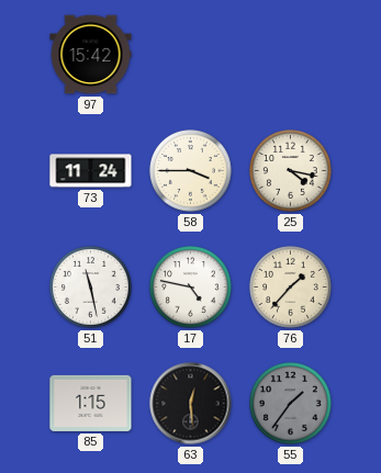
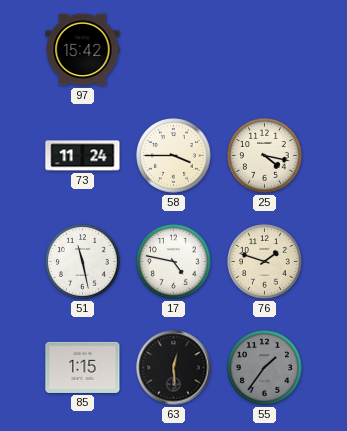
76: 1:37 -> 1:48 (265, 262)
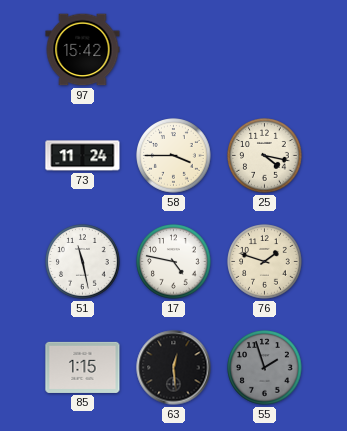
55: 1:36 -> 1:57 (265, 368)
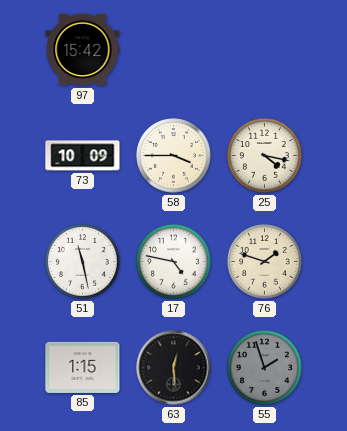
73: 11:24 -> 10:09 (83, 156)
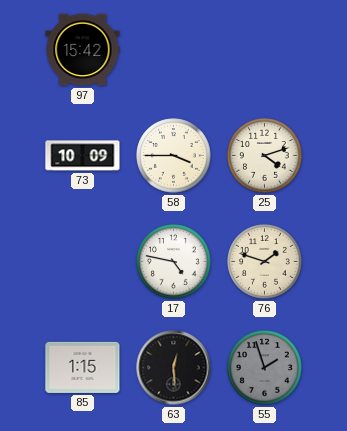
25: 4:17 -> 4:12 (265, 156)
51: 11:28 -> none (83, 262)
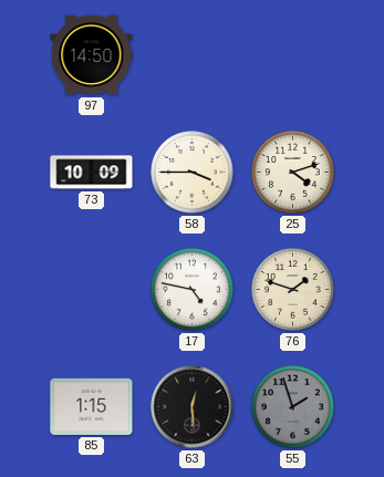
97: 15:42 -> 14:50 (92, 55)
